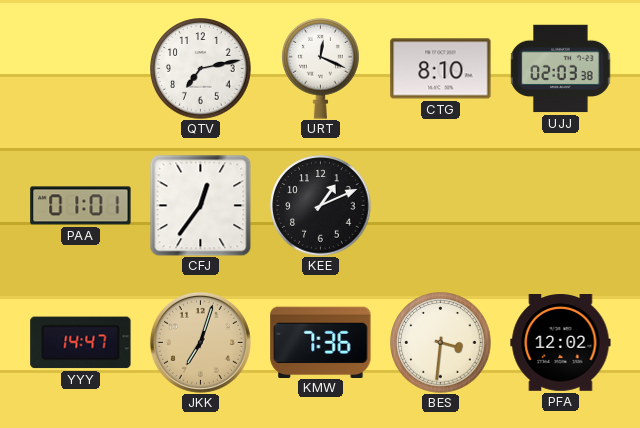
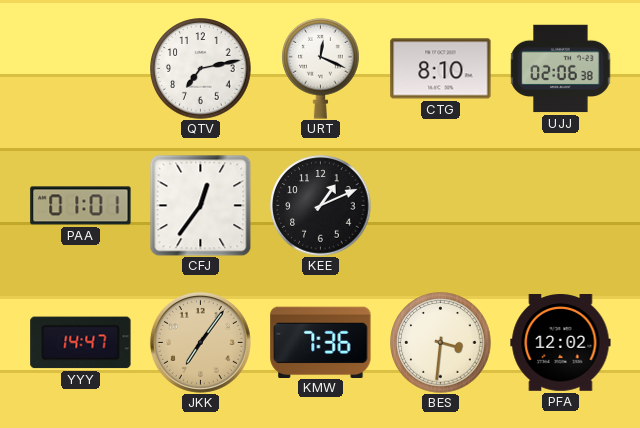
UJJ: 02:03 -> 02:06 (561, 69)
JKK: 7:03 -> 7:06 (200, 342)
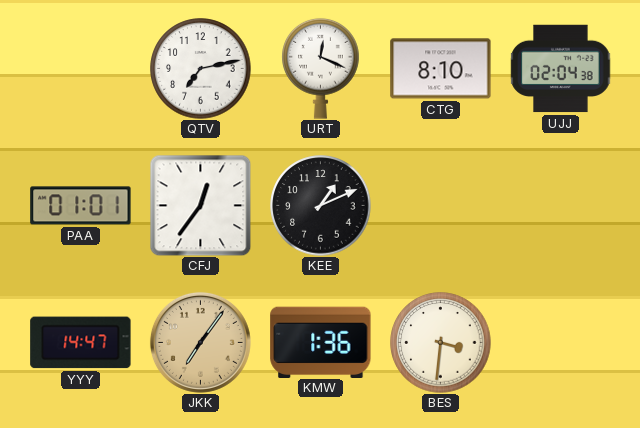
UJJ: 02:06 -> 02:04 (561, 69)
KMW: 7:36 -> 1:36 (321, 342)
PFA: 12:02 -> none (561, 343)
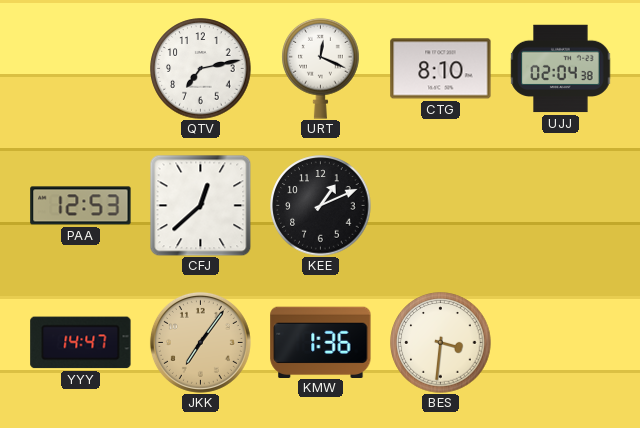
PAA: 01:01 -> 12:53 (81, 206)
CFJ: 12:36 -> 12:38 (200, 205)
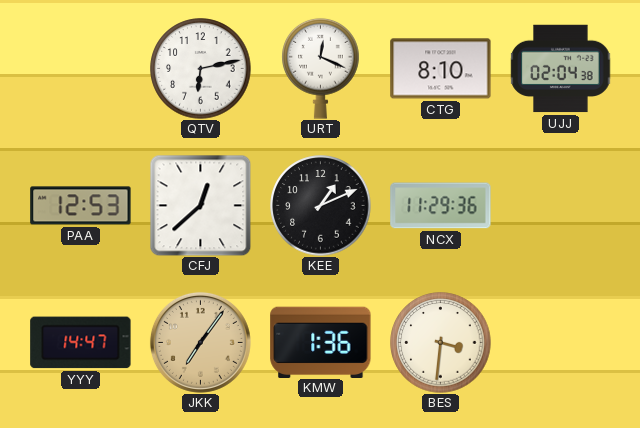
QTV: 7:13 -> 6:13 (201, 69)
NCX: none -> 11:29 (441, 206)
